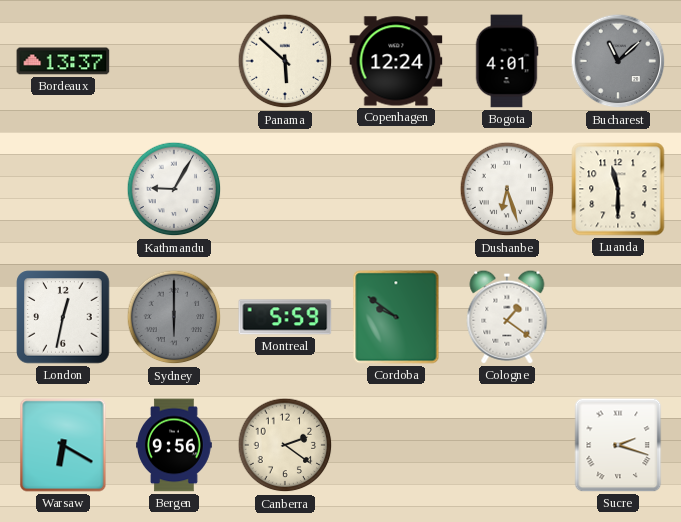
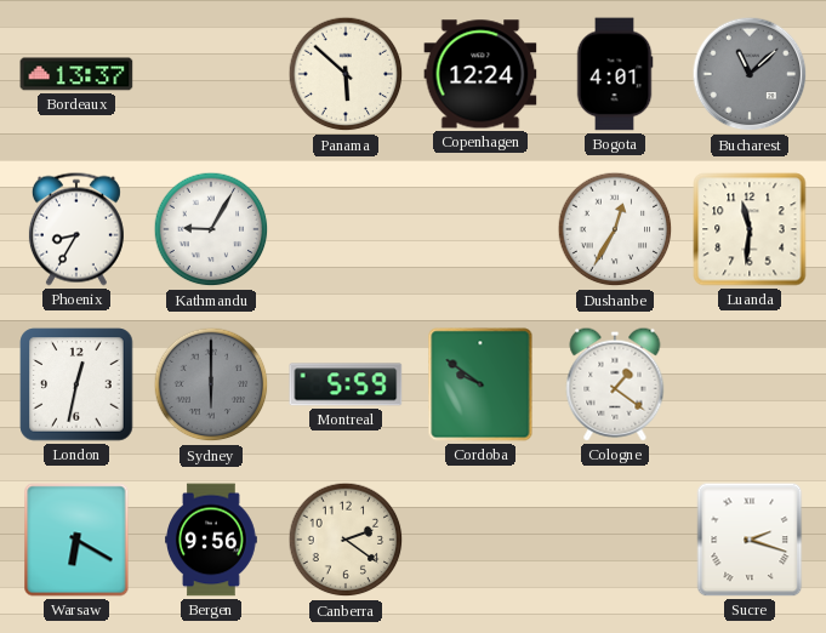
Phoenix: none -> 8:35 (76, 229)
Dushanbe: 6:27 -> 12:35 (615, 229)
Luanda: 11:30 -> 11:31 (750, 229)
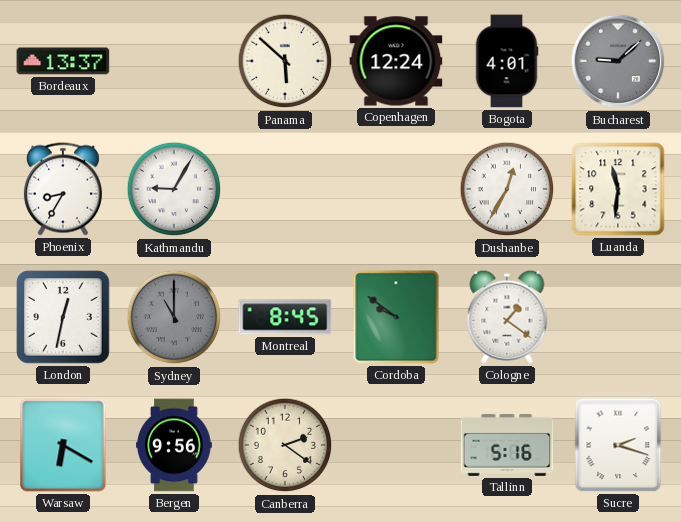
Bucharest: 11:08 -> 9:08 (618, 61)
Sydney: 6:00 -> 11:00 (174, 317)
Montreal: 5:59 -> 8:45 (285, 317)
Tallinn: none -> 5:16 (507, 445)
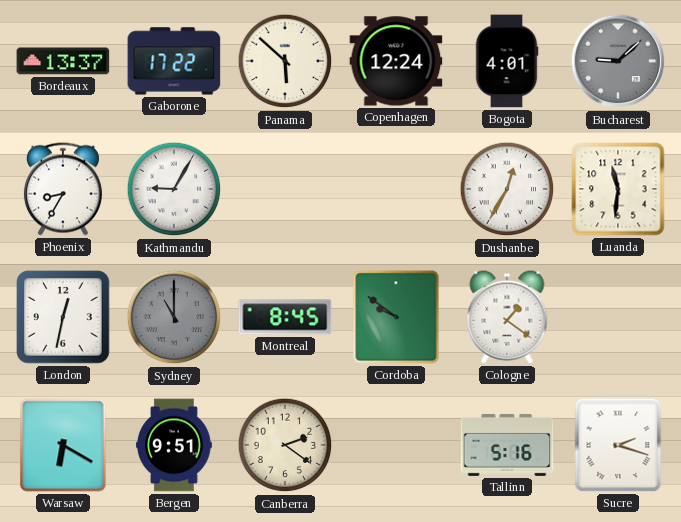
Gaborone: none -> 17:22 (174, 61)
Bergen: 9:56 -> 9:51 (175, 445)
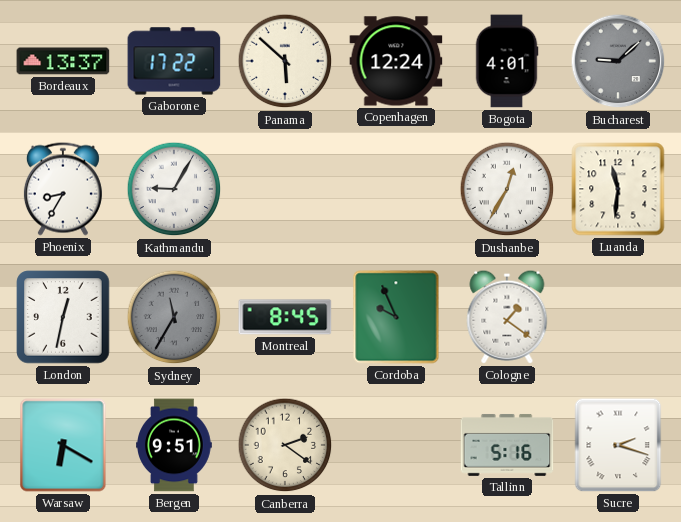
Sydney: 11:00 -> 11:35 (174, 317)
Cordoba: 9:51 -> 9:56 (396, 317)
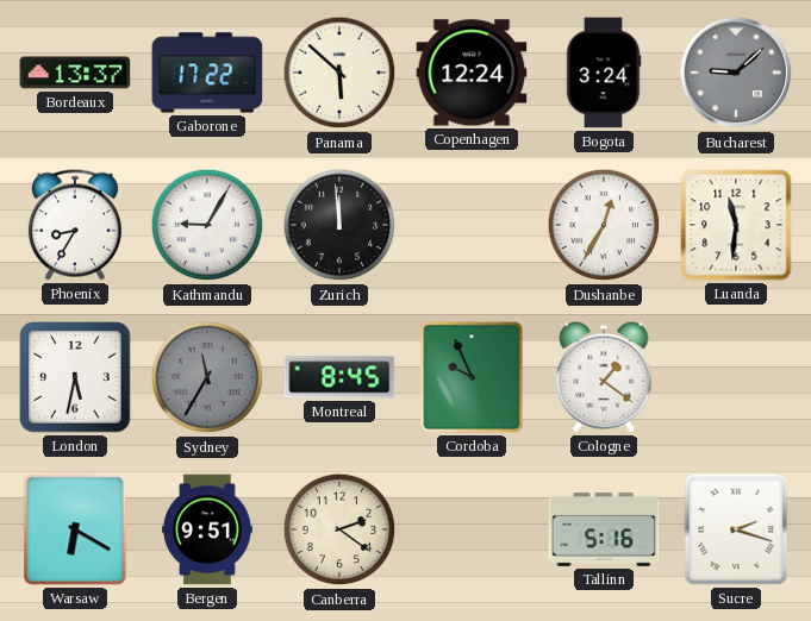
Bogota: 4:01 -> 3:24 (604, 73)
Zurich: none -> 11:59 (339, 225)
London: 12:32 -> 5:32 (75, 377)
